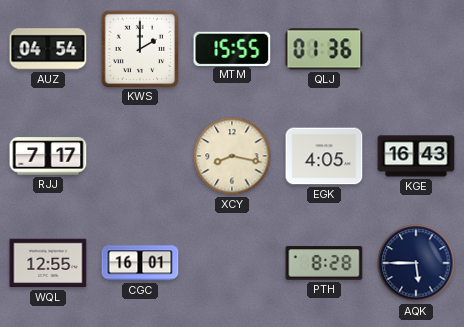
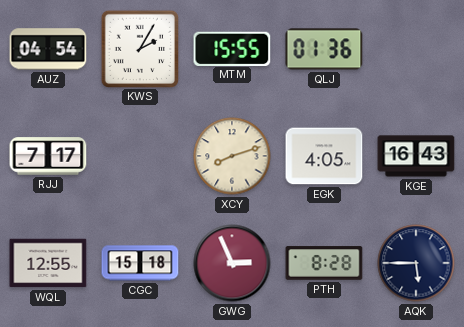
KWS: 2:00 -> 2:05 (139, 48)
XCY: 8:17 -> 8:12 (232, 156)
CGC: 16:01 -> 15:18 (140, 263)
GWG: none -> 2:56 (232, 263)
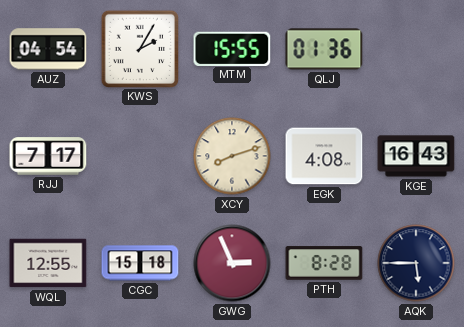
EGK: 4:05 -> 4:08 (324, 156)
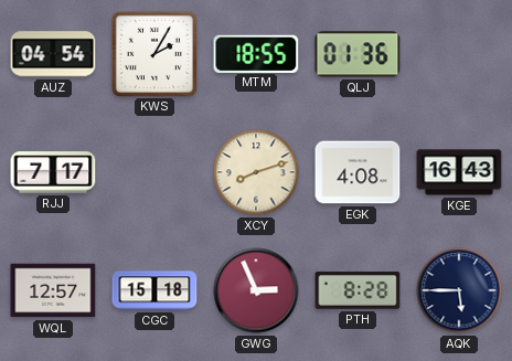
MTM: 15:55 -> 18:55 (256, 53)
WQL: 12:55 -> 12:57 (53, 290)
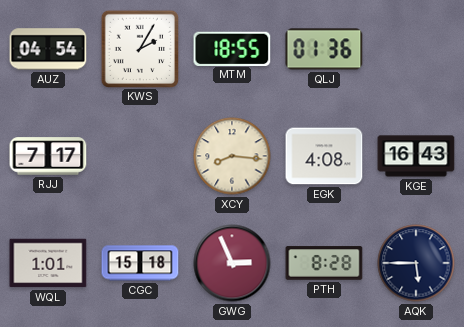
XCY: 8:12 -> 8:16 (232, 156)
WQL: 12:57 -> 1:01 (48, 263)
